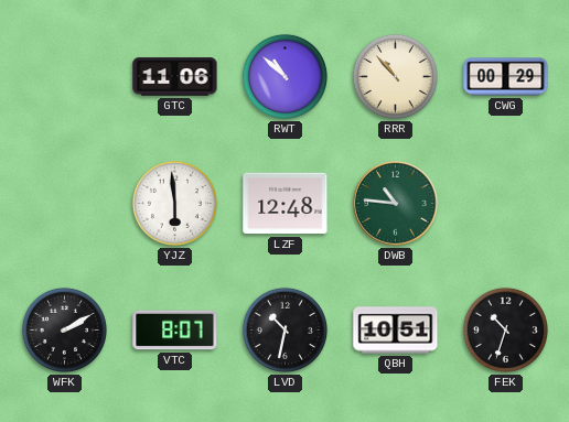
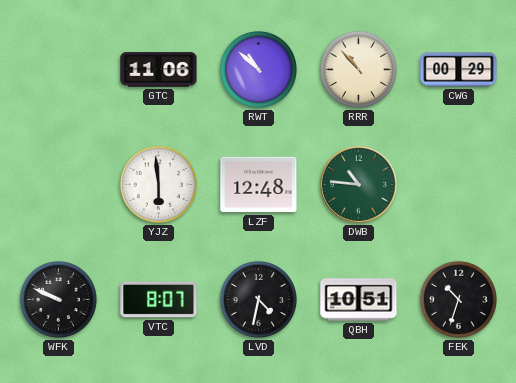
WFK: 2:10 -> 9:49 (58, 299)
LVD: 10:32 -> 4:32 (258, 299)
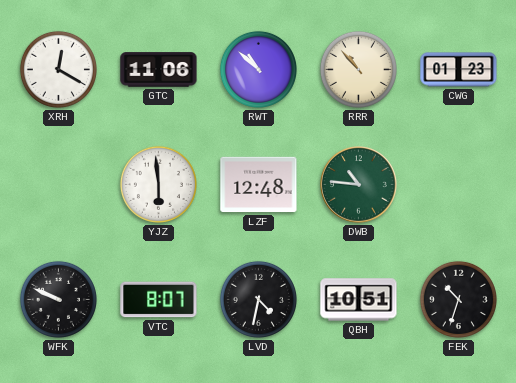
XRH: none -> 12:20 (58, 69)
CWG: 00:29 -> 01:23 (459, 70)
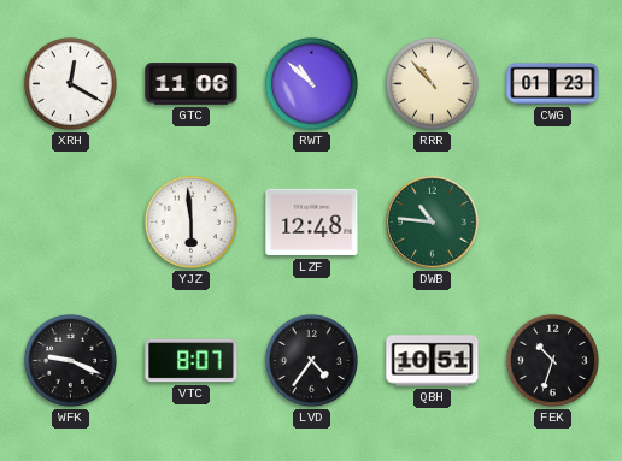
WFK: 9:49 -> 9:19 (70, 360)
LVD: 4:32 -> 4:36 (311, 360)
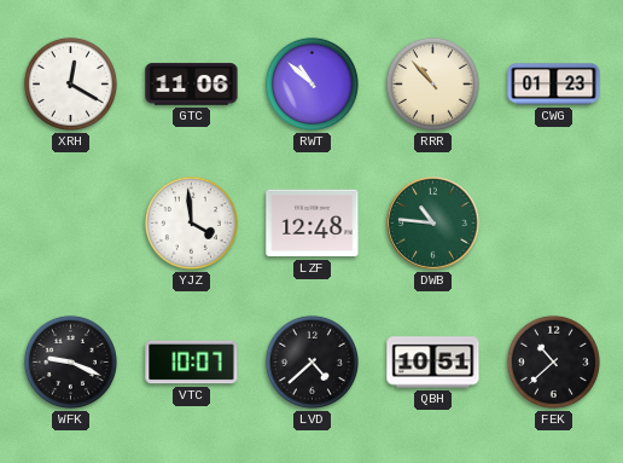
YJZ: 5:59 -> 3:59 (191, 222)
VTC: 8:07 -> 10:07 (192, 363)
LVD: 4:36 -> 4:38 (311, 361)
FEK: 10:33 -> 10:38 (553, 361)
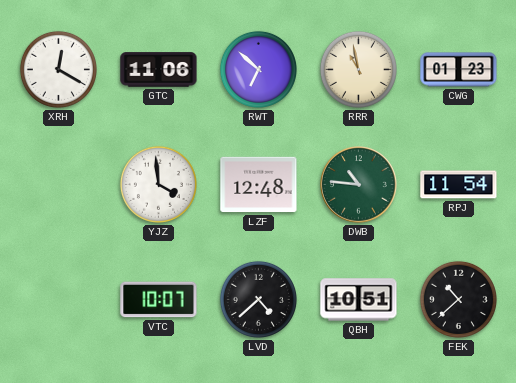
RWT: 10:52 -> 6:52 (258, 69)
RRR: 10:53 -> 10:58 (358, 69)
RPJ: none -> 11:54 (459, 185)
WFK: 9:19 -> none (70, 361)
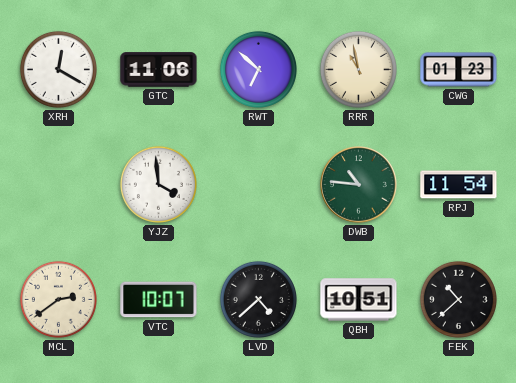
LZF: 12:48 -> none (259, 185)
MCL: none -> 2:39 (58, 299)
